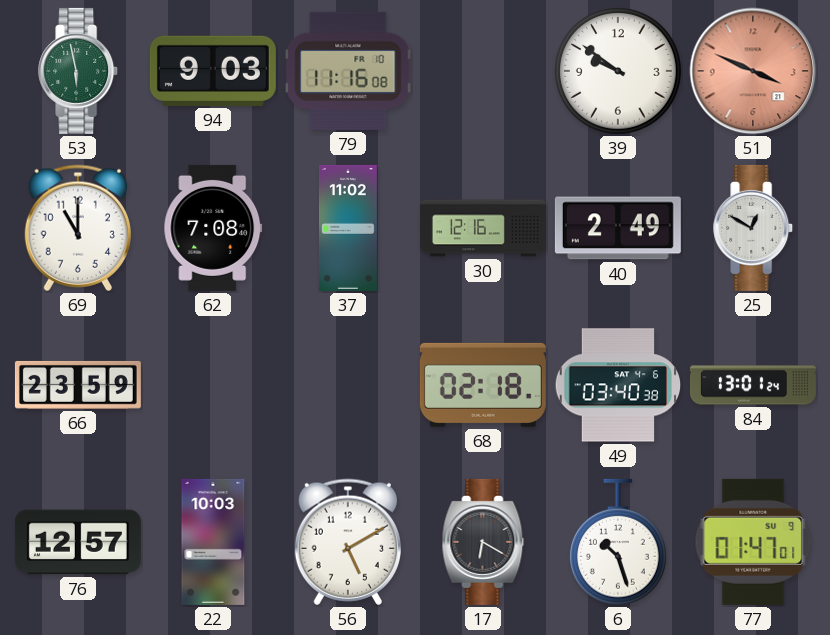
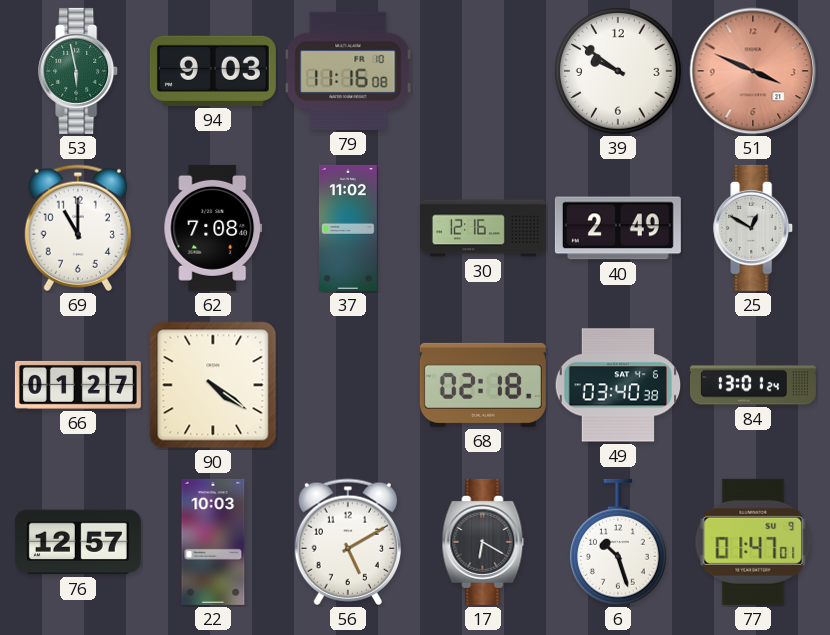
66: 23:59 -> 01:27 (78, 385)
90: none -> 4:21 (213, 385)
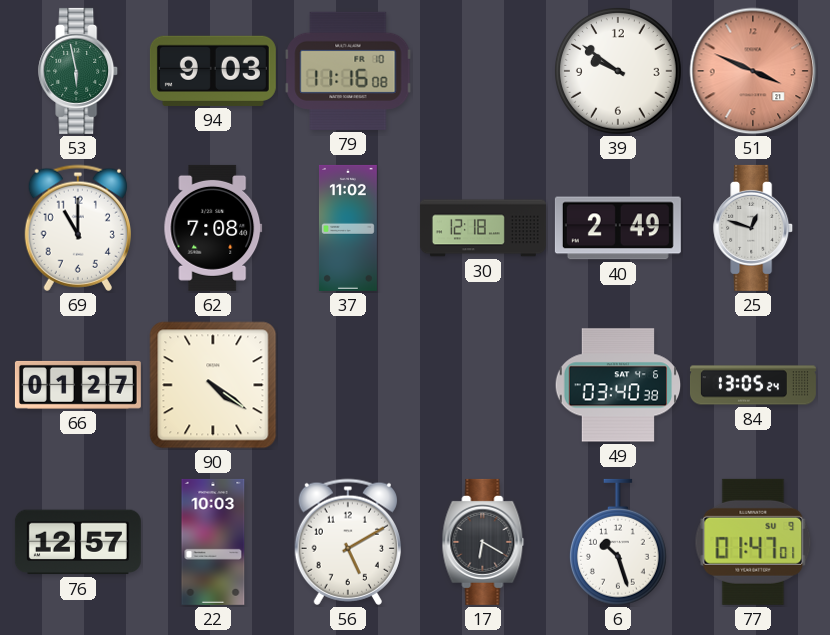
30: 12:16 -> 12:18 (483, 228)
25: 12:50 -> 12:48 (754, 228)
68: 02:18 -> none (483, 385)
84: 13:01 -> 13:05 (753, 385)
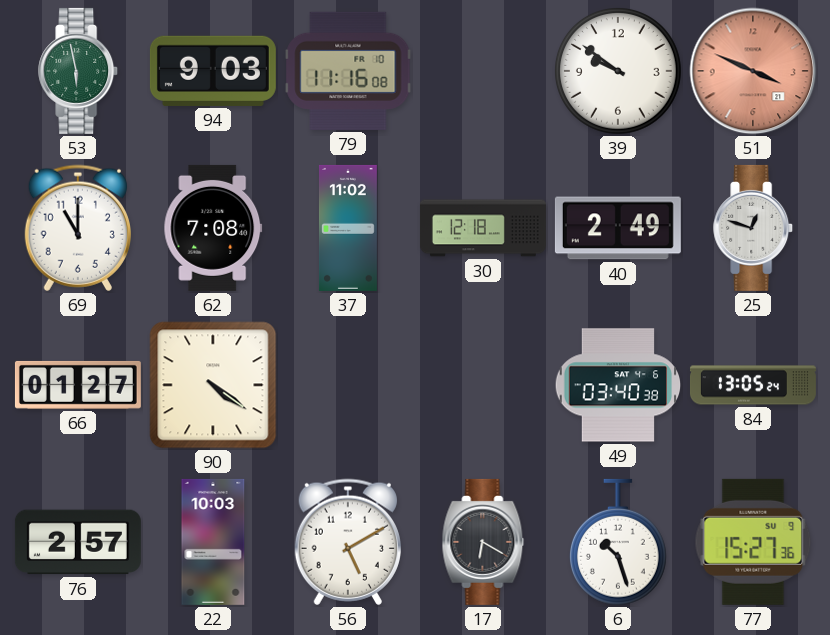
76: 12:57 -> 2:57 (78, 542)
77: 01:47 -> 15:27 (753, 542)
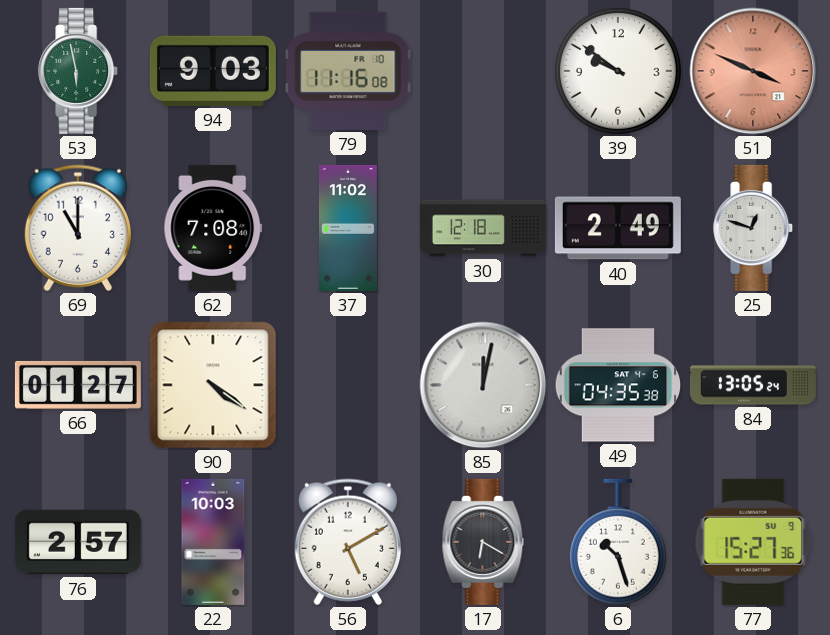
85: none -> 12:02 (483, 385)
49: 03:40 -> 04:35 (618, 385)
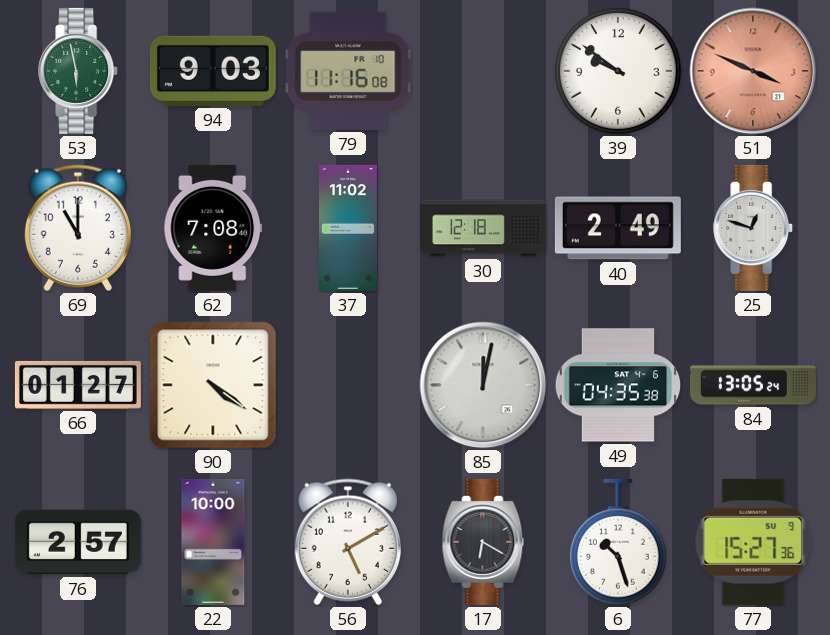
22: 10:03 -> 10:00 (213, 542)
